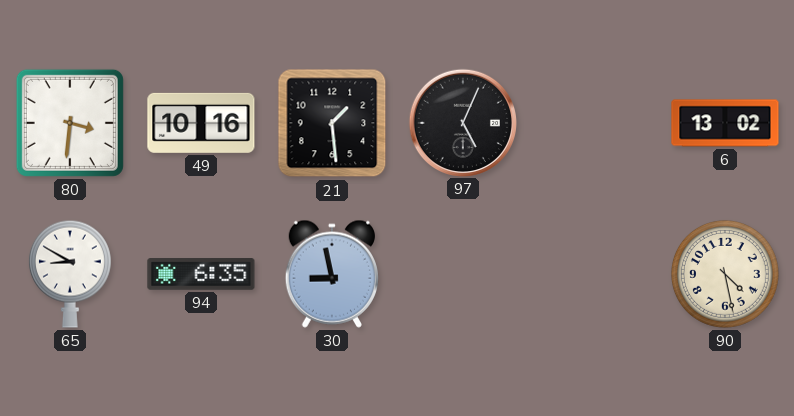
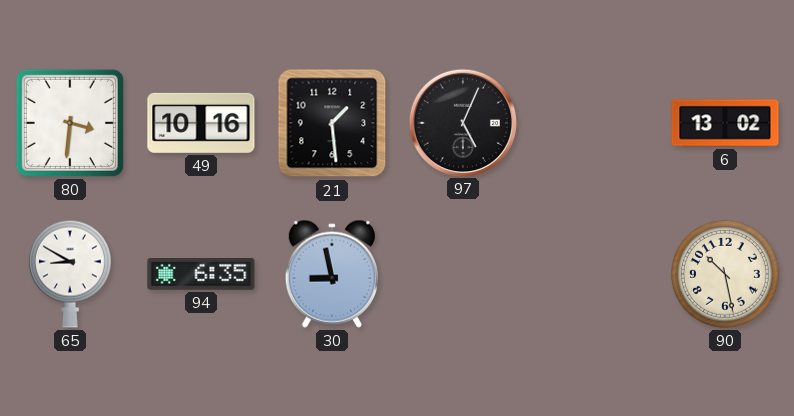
90: 4:28 -> 10:28 (725, 274)
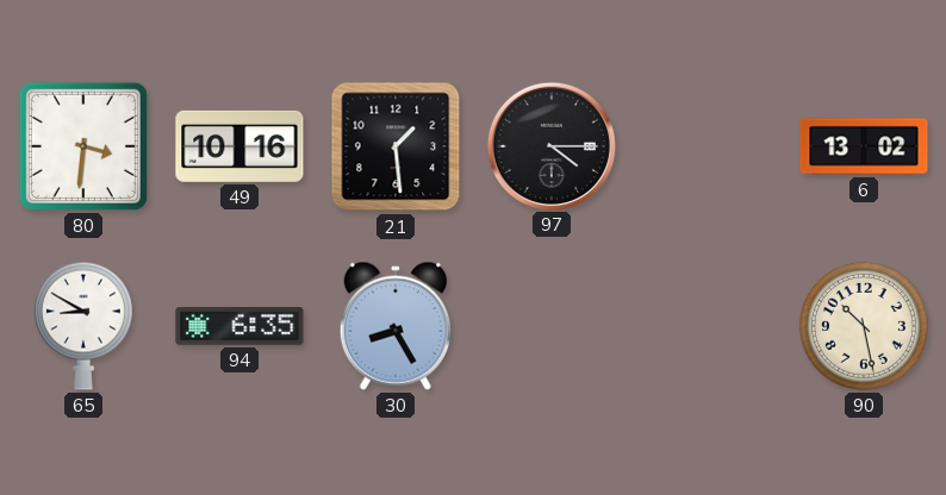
97: 5:04 -> 4:15 (550, 145)
30: 8:58 -> 8:25 (396, 326)
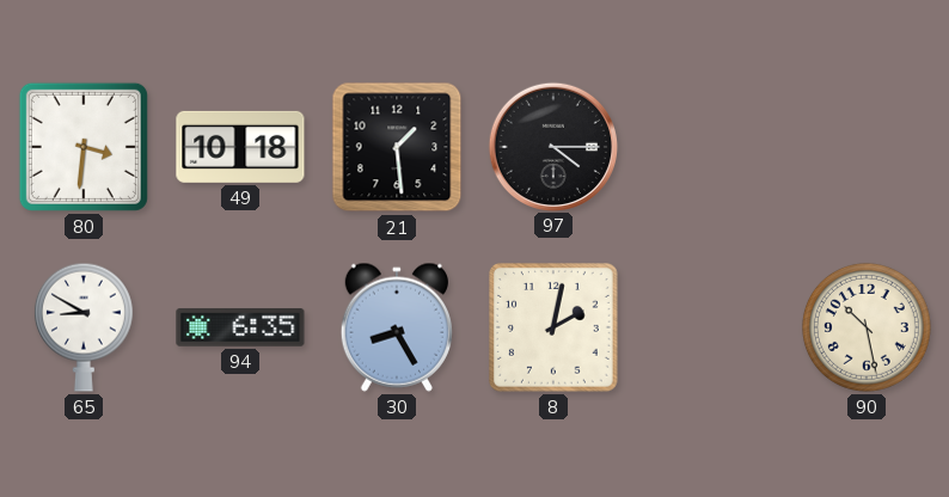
49: 10:16 -> 10:18 (240, 147)
6: 13:02 -> none (864, 146)
8: none -> 2:02 (555, 329)
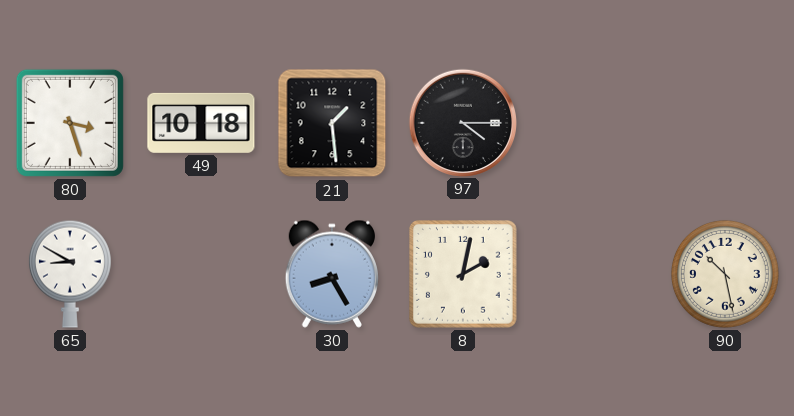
80: 3:31 -> 3:27 (70, 123)
94: 6:35 -> none (240, 327)
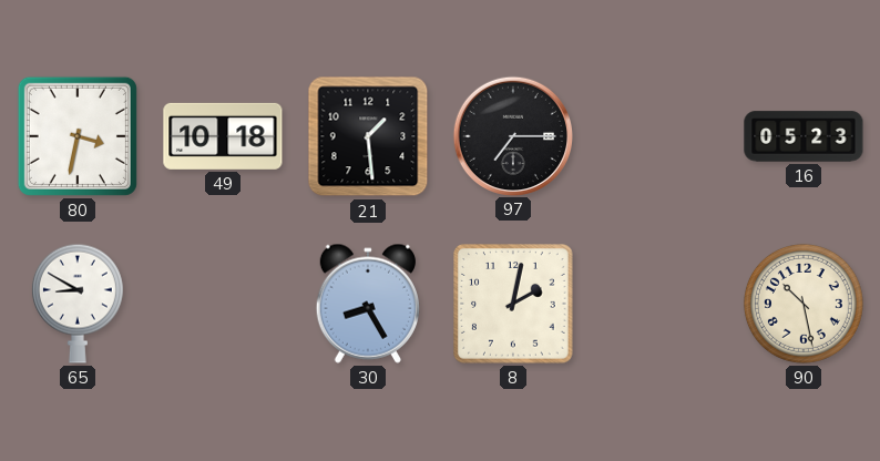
80: 3:27 -> 3:32 (78, 136)
97: 4:15 -> 7:15 (512, 135)
16: none -> 05:23 (804, 136)
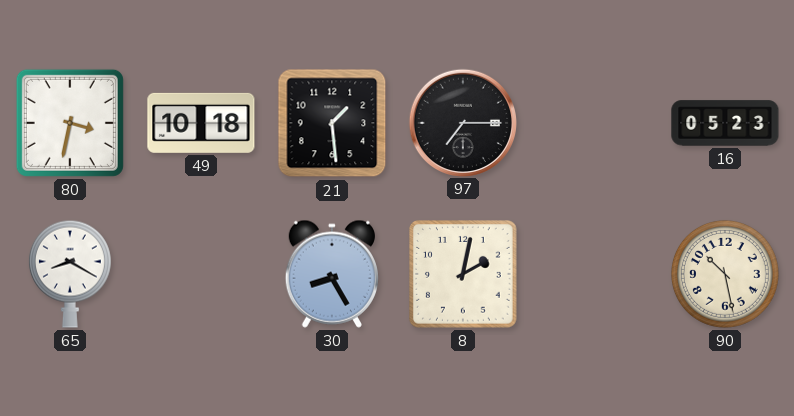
65: 8:50 -> 8:20 (70, 274)
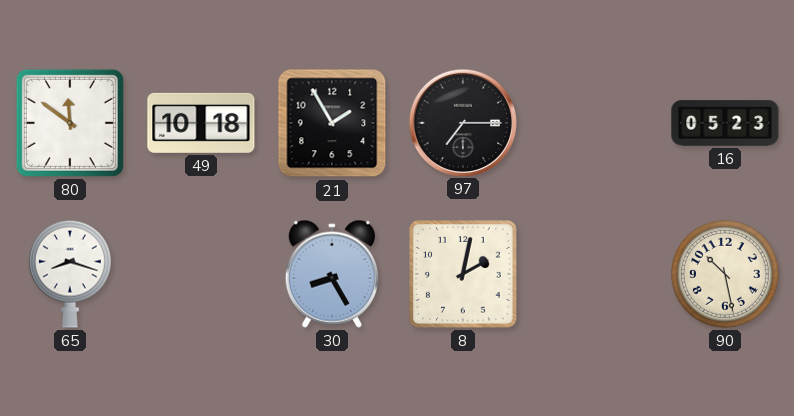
80: 3:32 -> 11:51 (70, 123)
21: 1:29 -> 1:55 (332, 123)
65: 8:20 -> 8:18 (70, 274)
